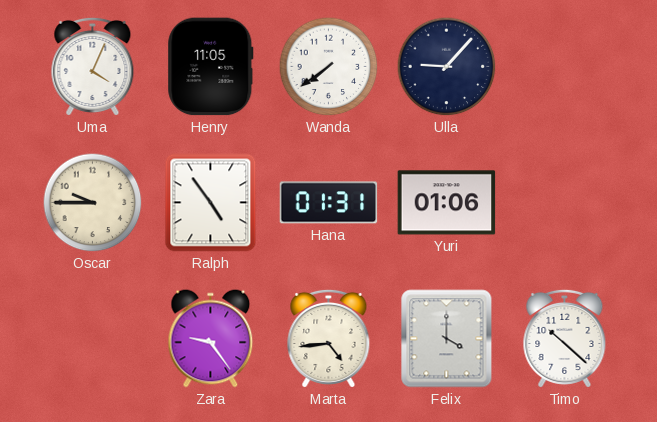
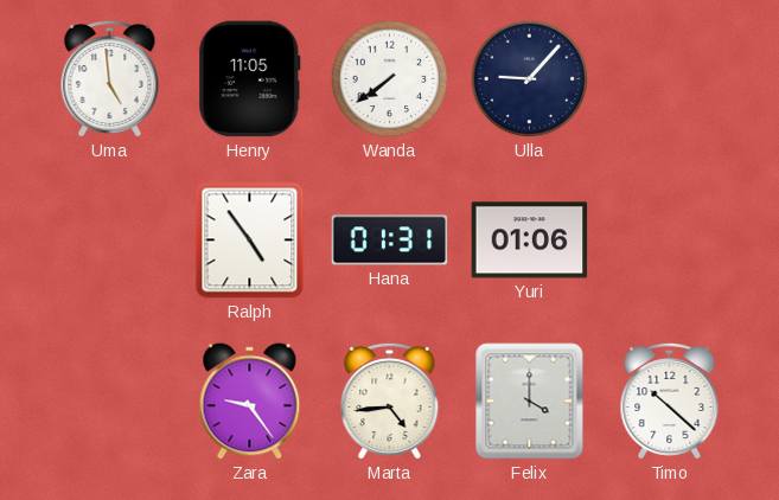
Uma: 4:04 -> 4:59 (110, 78)
Oscar: 9:45 -> none (93, 203)
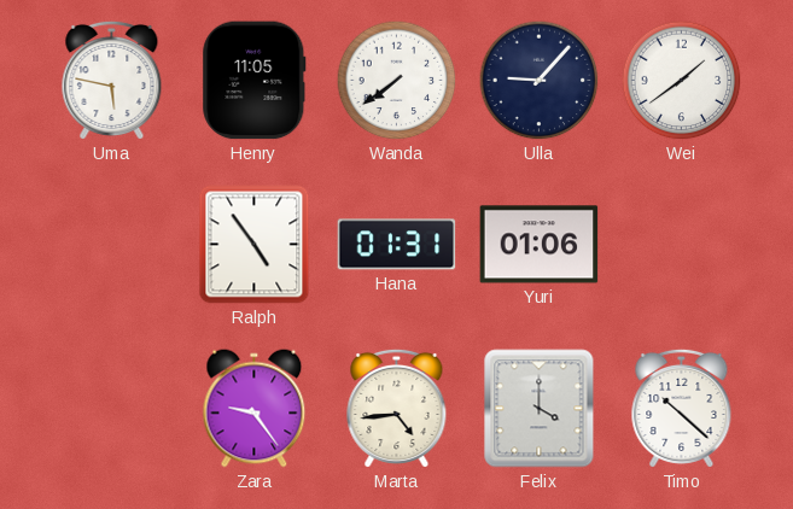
Uma: 4:59 -> 5:47 (112, 80)
Wei: none -> 1:39 (682, 81)
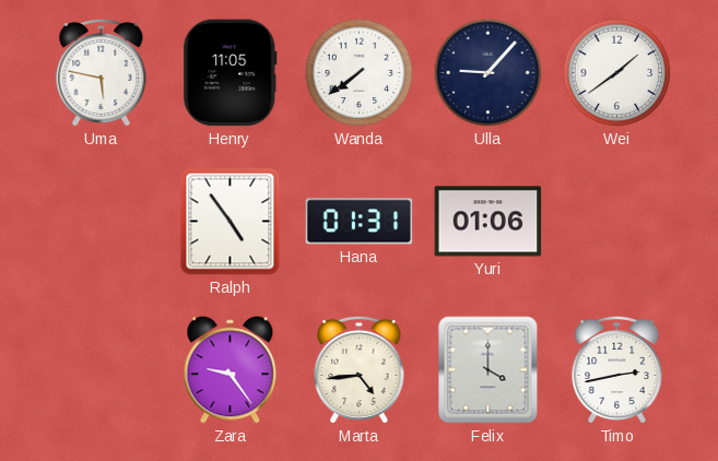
Timo: 10:22 -> 2:43 (617, 369)
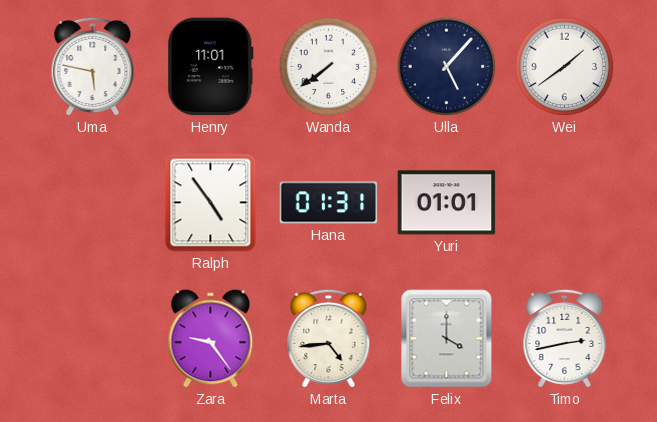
Henry: 11:05 -> 11:01 (211, 67)
Ulla: 9:07 -> 5:07 (447, 67)
Yuri: 01:06 -> 01:01 (447, 203)
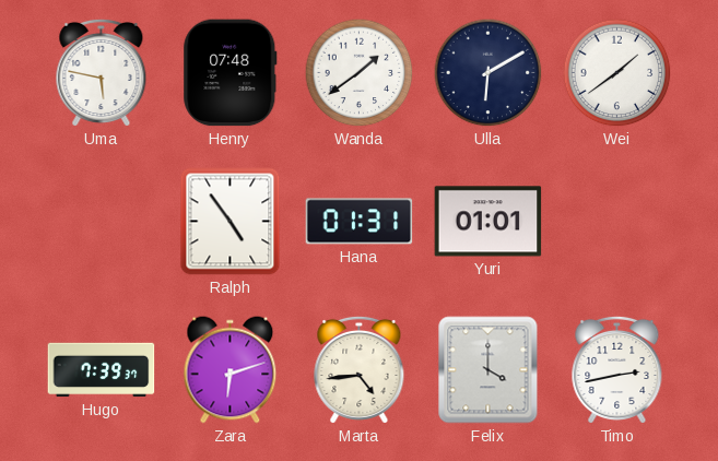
Henry: 11:01 -> 07:48 (231, 73)
Wanda: 7:39 -> 1:39 (360, 73)
Ulla: 5:07 -> 6:10 (489, 73)
Hugo: none -> 7:39 (102, 370)
Zara: 9:24 -> 6:12 (231, 370)
